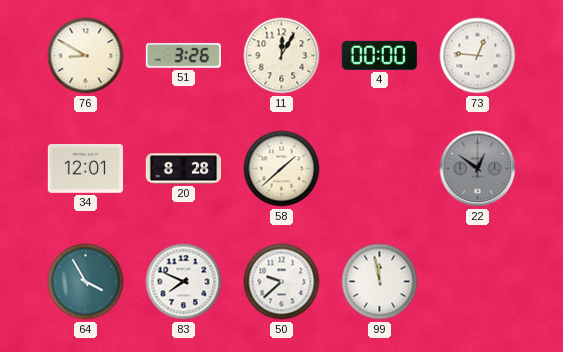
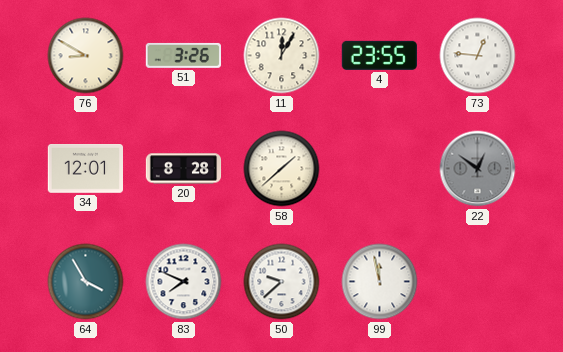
4: 00:00 -> 23:55 (379, 55)
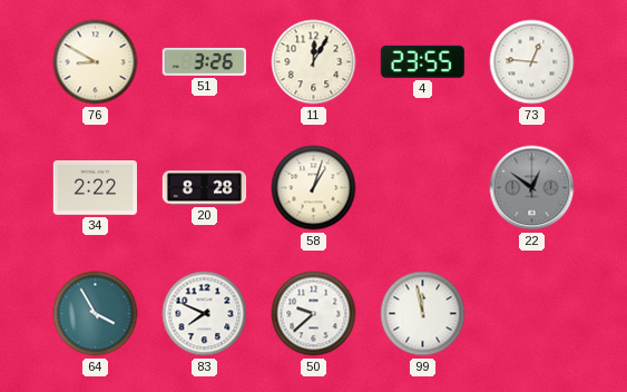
34: 12:01 -> 2:22 (95, 188)
58: 1:38 -> 1:03 (314, 188)
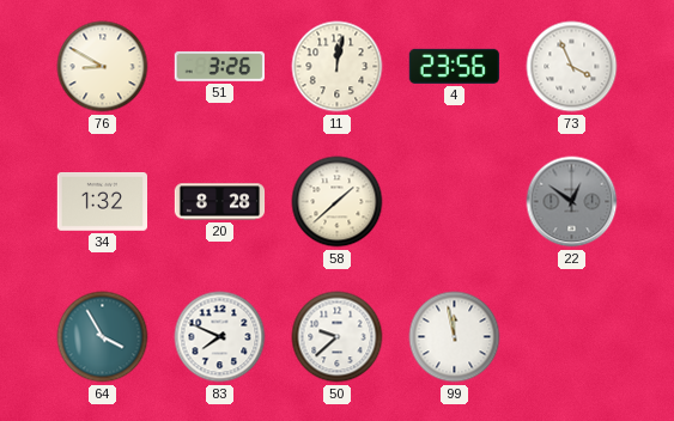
11: 12:05 -> 12:02 (338, 67)
4: 23:55 -> 23:56 (454, 66)
73: 12:46 -> 3:56 (572, 67)
34: 2:22 -> 1:32 (102, 202)
58: 1:03 -> 1:38 (338, 202)
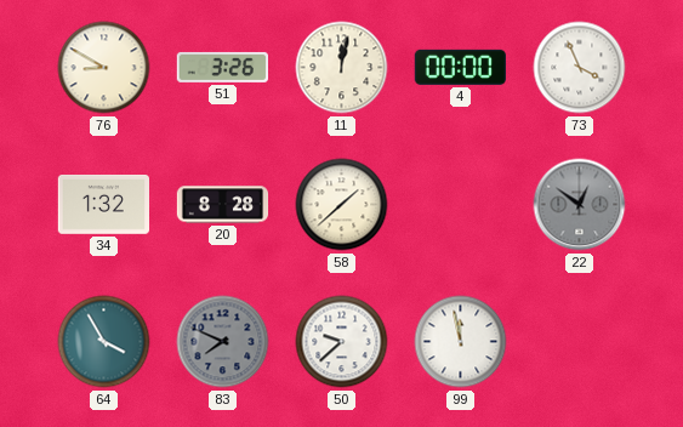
4: 23:56 -> 00:00 (460, 67)
83 dial: white -> grey (223, 342)
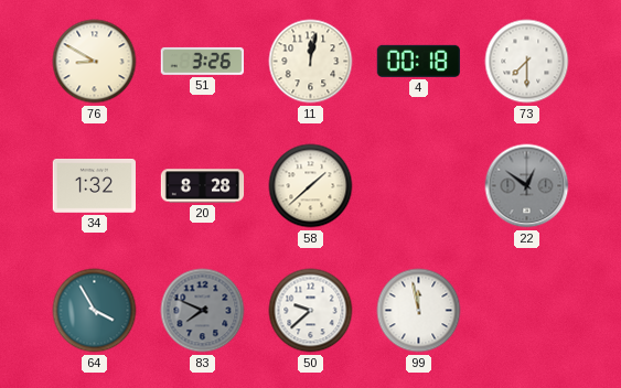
4: 00:00 -> 00:18 (418, 61)
73: 3:56 -> 7:30 (527, 62)
